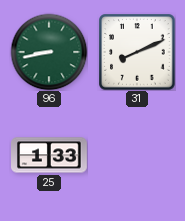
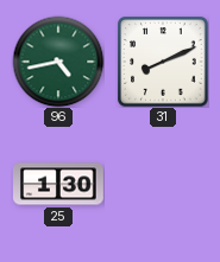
96: 8:43 -> 4:43 (58, 62)
25: 1:33 -> 1:30 (59, 184)
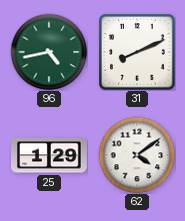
25: 1:30 -> 1:29 (50, 155)
62: none -> 4:09 (137, 155)
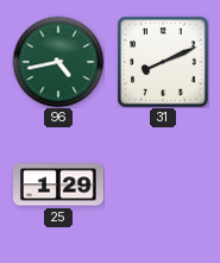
62: 4:09 -> none (137, 155)
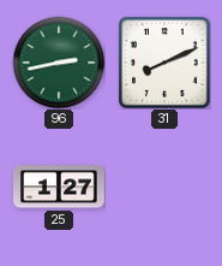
96: 4:43 -> 2:43 (59, 63)
25: 1:29 -> 1:27 (60, 187)
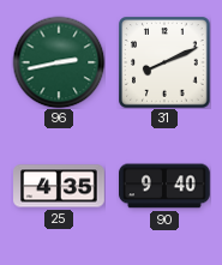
25: 1:27 -> 4:35 (60, 186)
90: none -> 9:40 (166, 186)
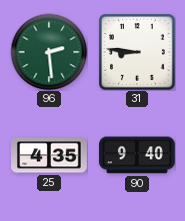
96: 2:43 -> 2:29 (49, 52)
31: 8:11 -> 8:46 (137, 52)
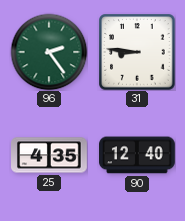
96: 2:29 -> 2:24 (49, 52)
90: 9:40 -> 12:40 (138, 155)
